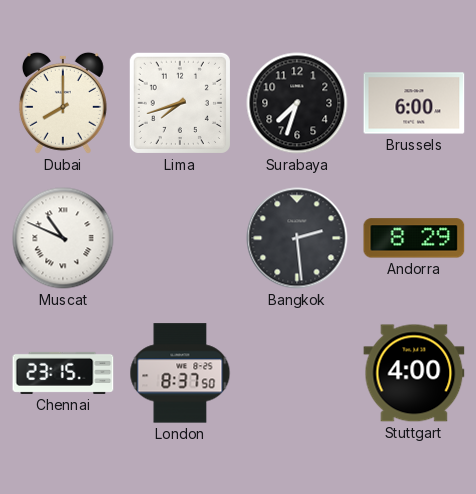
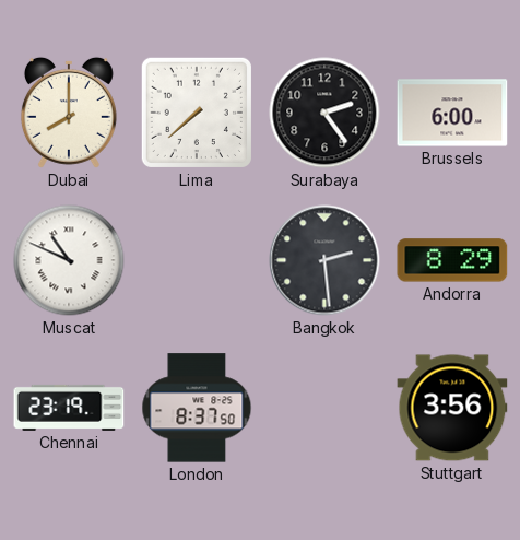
Lima: 7:42 -> 7:38 (197, 113)
Surabaya: 7:33 -> 2:24 (324, 113)
Chennai: 23:15 -> 23:19 (69, 408)
Stuttgart: 4:00 -> 3:56 (452, 408)
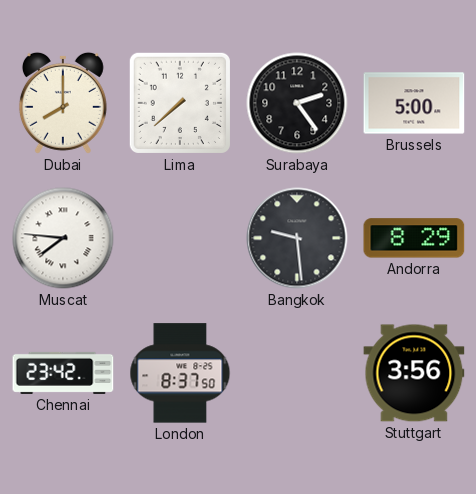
Brussels: 6:00 -> 5:00 (414, 103)
Muscat: 10:49 -> 7:46 (63, 238)
Bangkok: 2:29 -> 9:29 (297, 238)
Chennai: 23:19 -> 23:42 (63, 373)
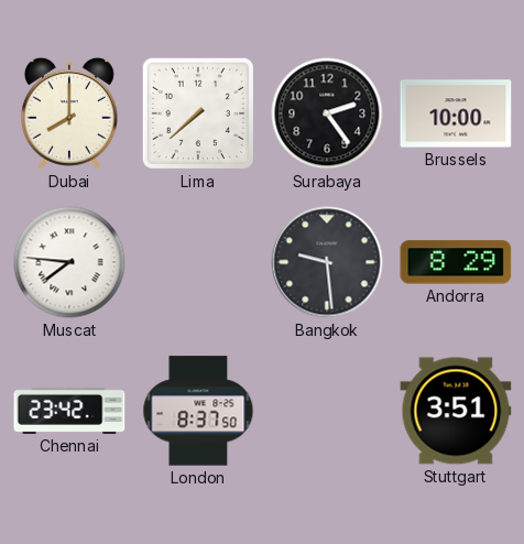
Brussels: 5:00 -> 10:00 (456, 113)
Stuttgart: 3:56 -> 3:51 (456, 411)
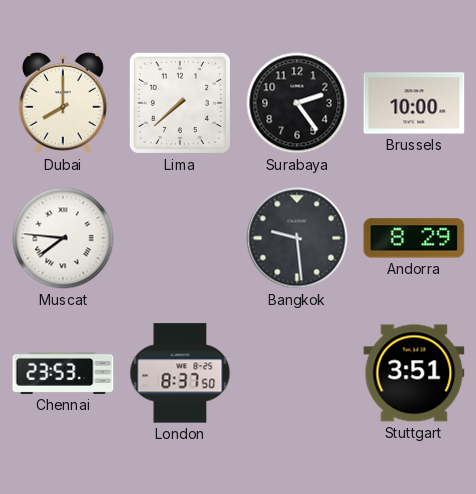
Chennai: 23:42 -> 23:53 (63, 373)
